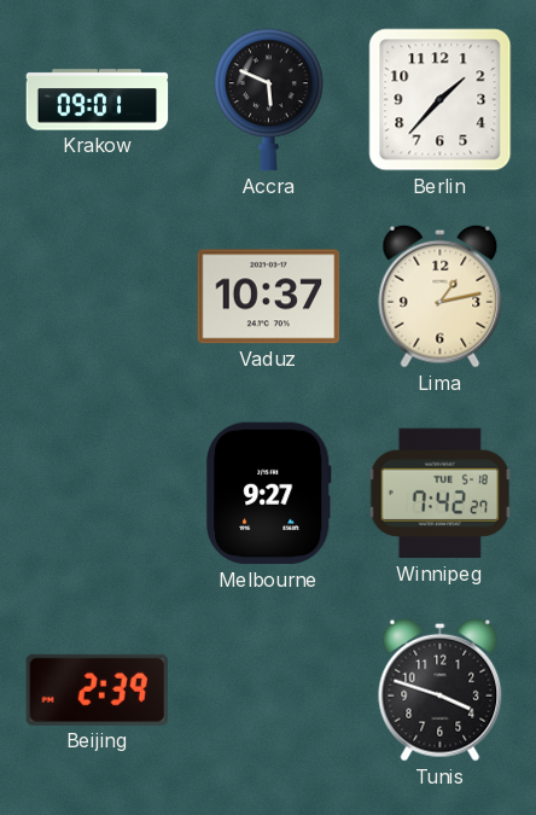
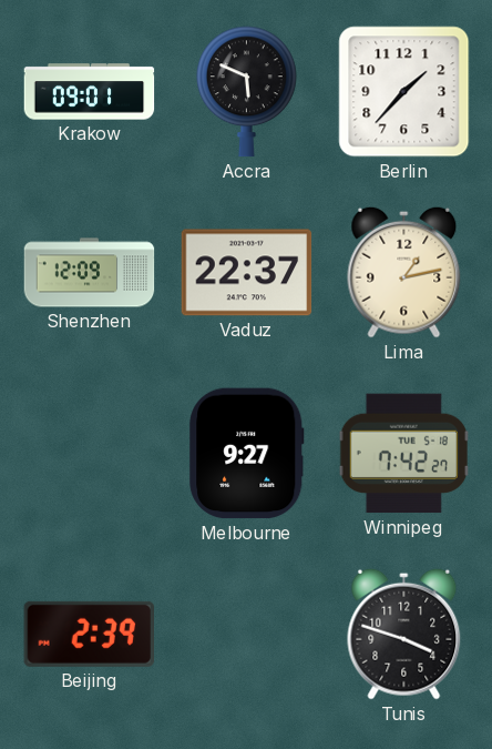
Shenzhen: none -> 12:09 (90, 273)
Vaduz: 10:37 -> 22:37 (247, 273)
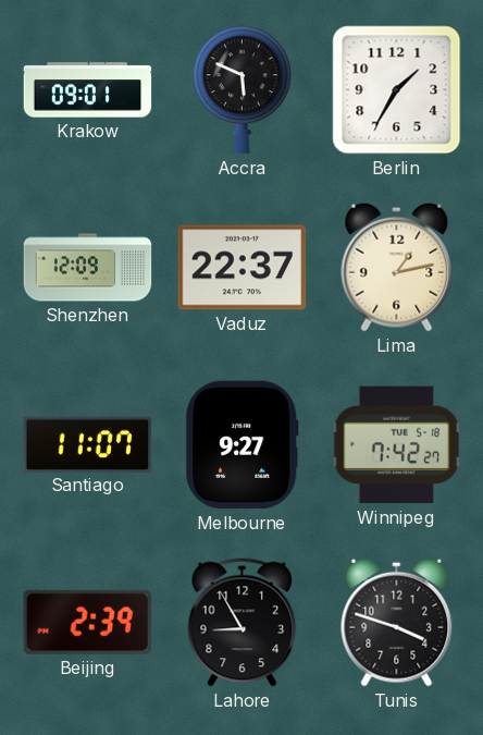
Berlin: 1:37 -> 1:35 (397, 90)
Santiago: none -> 11:07 (88, 444)
Lahore: none -> 8:55 (243, 623)
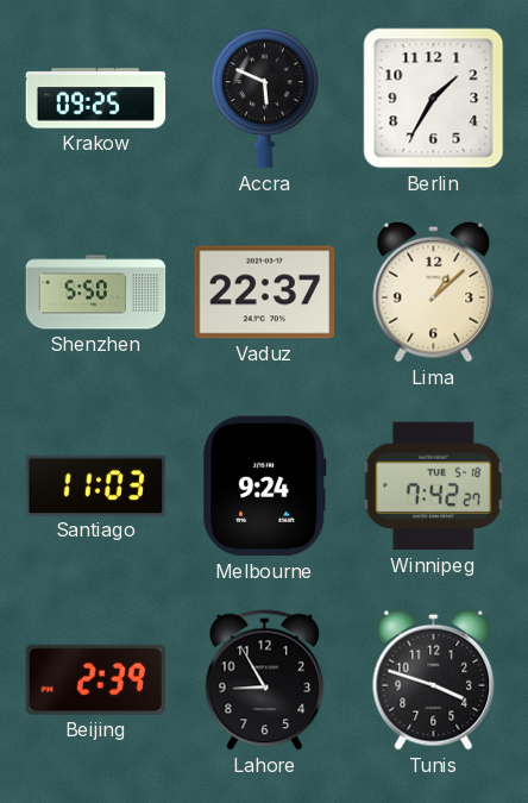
Krakow: 09:01 -> 09:25 (96, 99)
Shenzhen: 12:09 -> 5:50 (96, 293)
Lima: 1:13 -> 1:08 (434, 291)
Santiago: 11:07 -> 11:03 (96, 485)
Melbourne: 9:27 -> 9:24 (265, 487)
